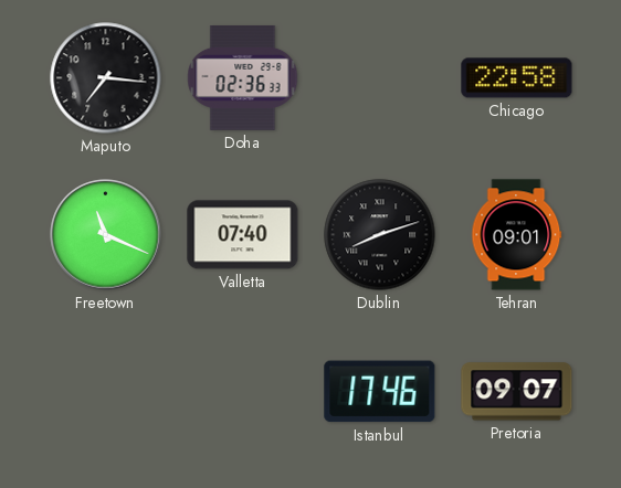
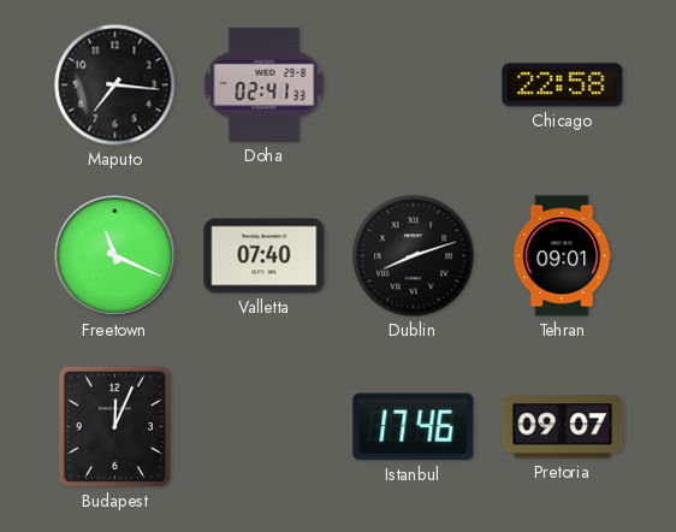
Doha: 02:36 -> 02:41 (265, 84)
Budapest: none -> 12:04 (114, 426)
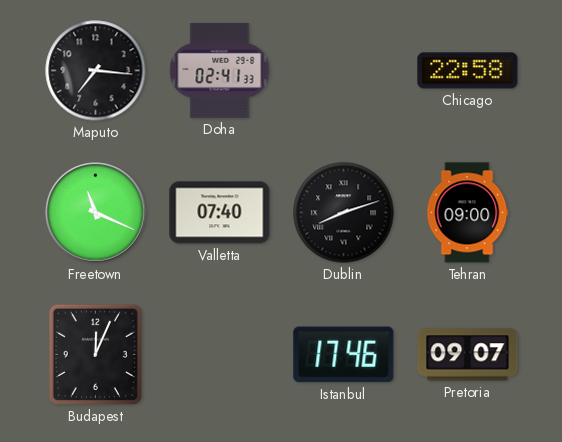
Tehran: 09:01 -> 09:00 (468, 213)
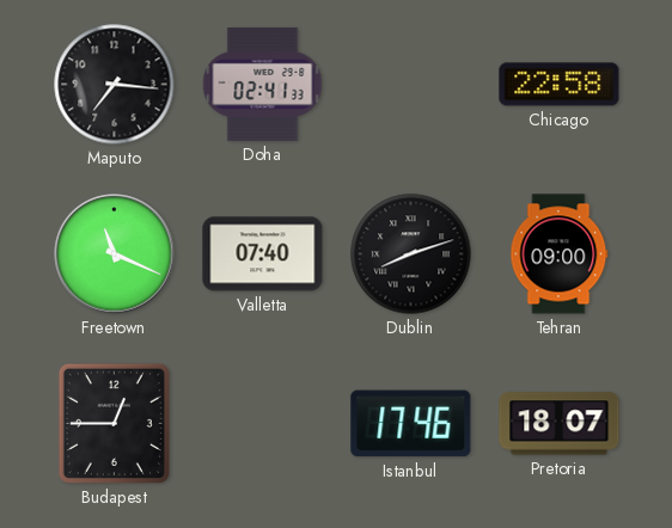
Budapest: 12:04 -> 12:45 (114, 423)
Pretoria: 09:07 -> 18:07 (560, 424)
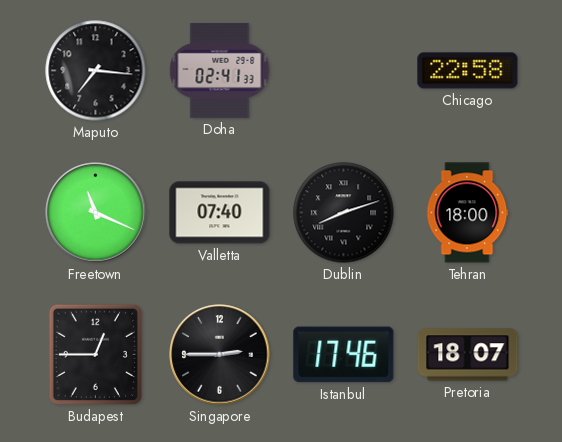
Tehran: 09:00 -> 18:00 (468, 213)
Singapore: none -> 2:45 (220, 355)
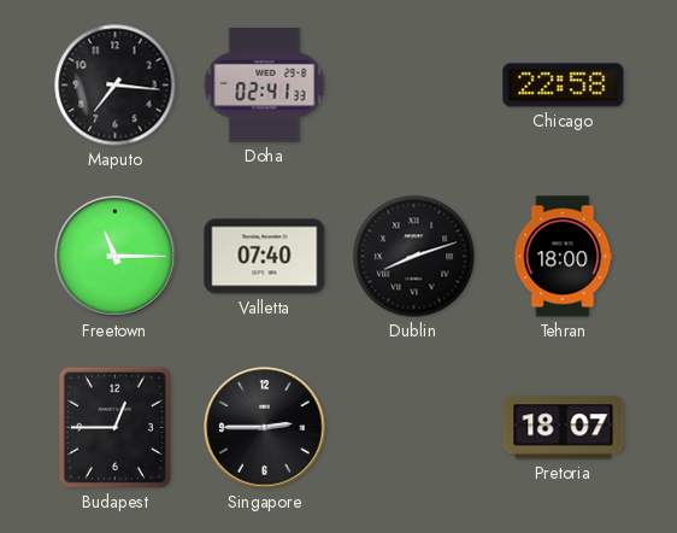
Freetown: 11:19 -> 11:15 (116, 257)
Istanbul: 17:46 -> none (344, 355)
